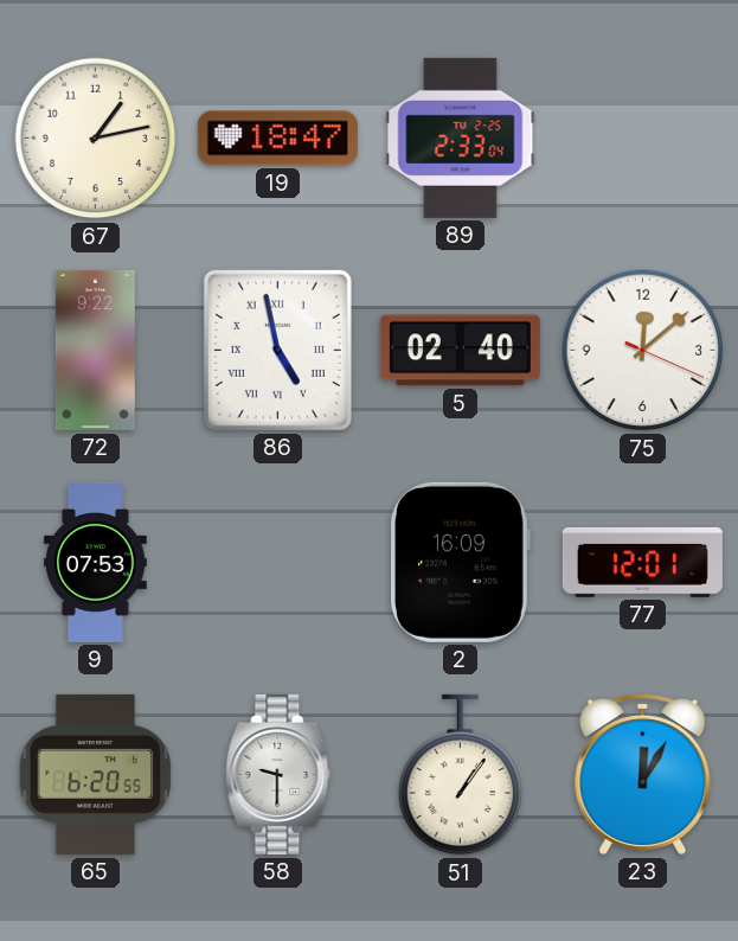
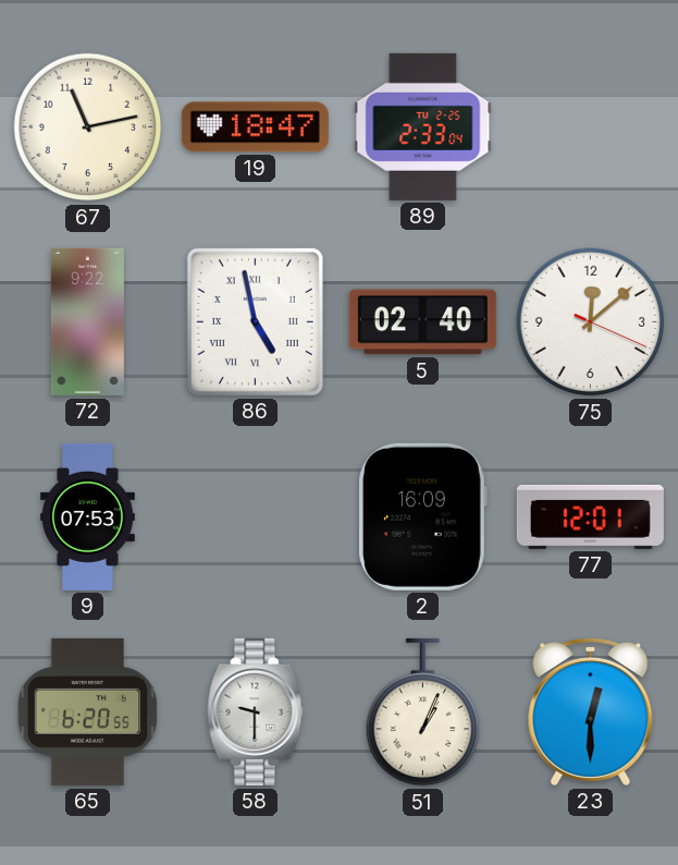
67: 1:13 -> 11:13 (88, 127)
51: 1:06 -> 1:04 (422, 712)
23: 12:05 -> 12:30 (591, 712)
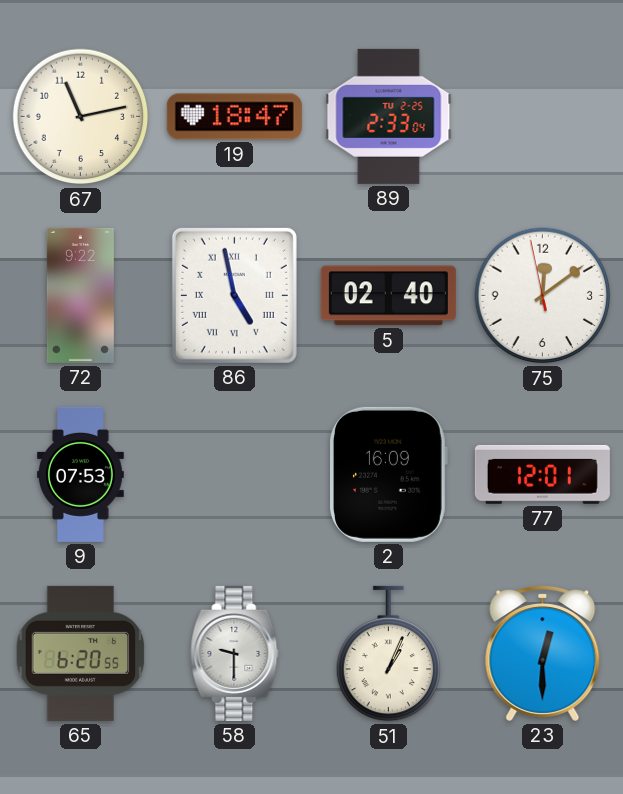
75: 12:08:19 -> 12:08:58 (543, 296)
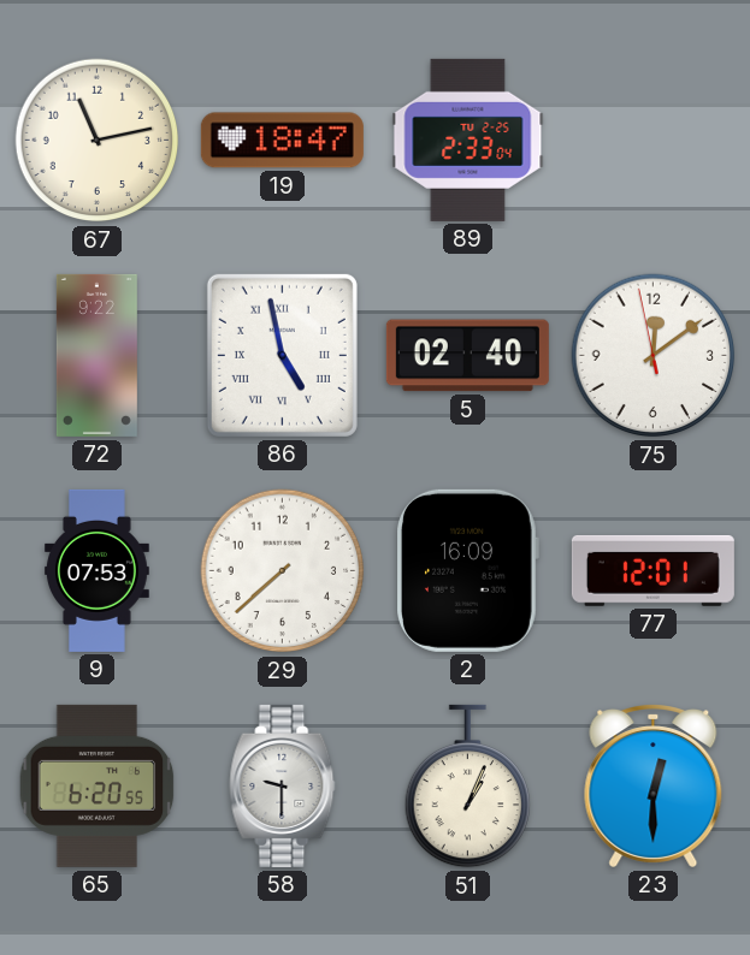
29: none -> 7:38 (283, 571)
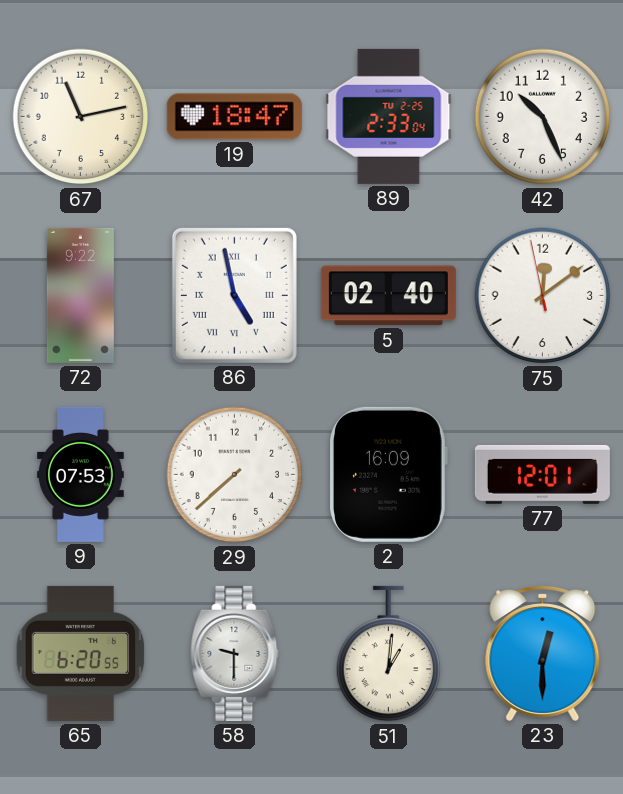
42: none -> 10:26 (543, 117)
51: 1:04 -> 1:01 (388, 654)
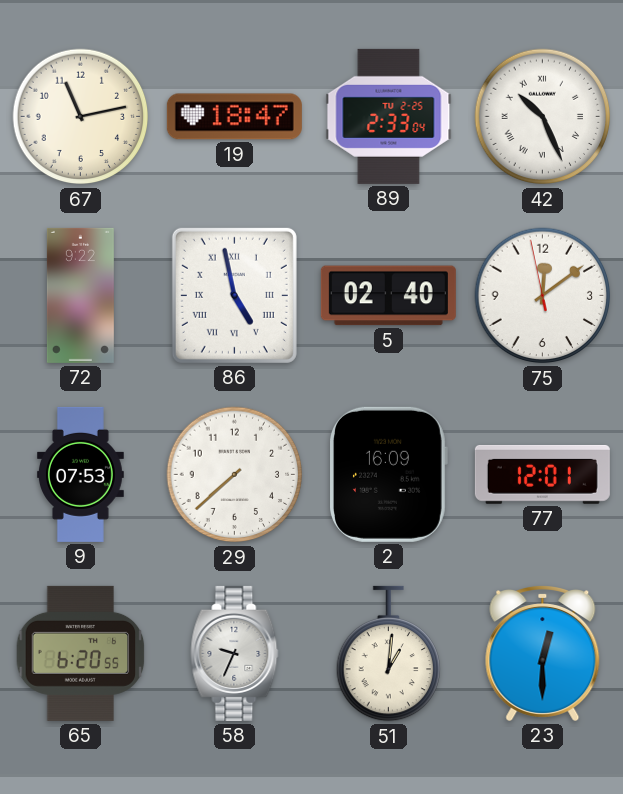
42 numerals: Arabic -> Roman (543, 117)
58: 9:30 -> 9:34 (235, 653)
